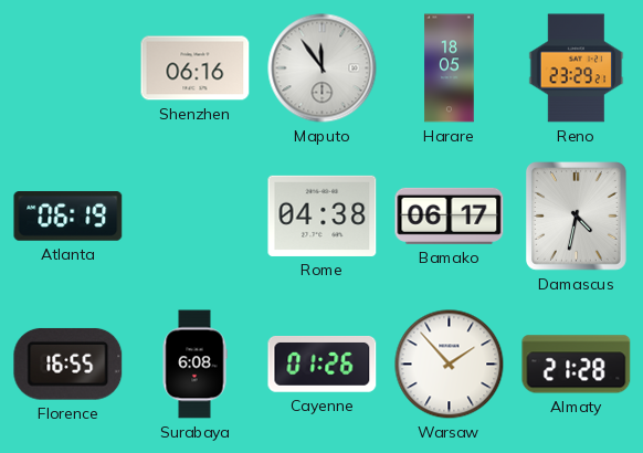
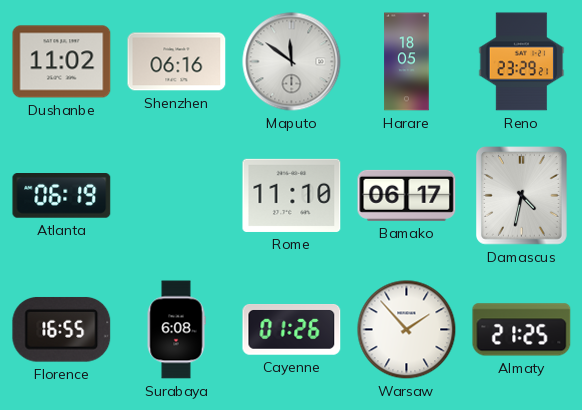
Dushanbe: none -> 11:02 (62, 62)
Maputo: 11:54 -> 11:51 (292, 62)
Rome: 04:38 -> 11:10 (292, 195)
Almaty: 21:28 -> 21:25 (522, 330)
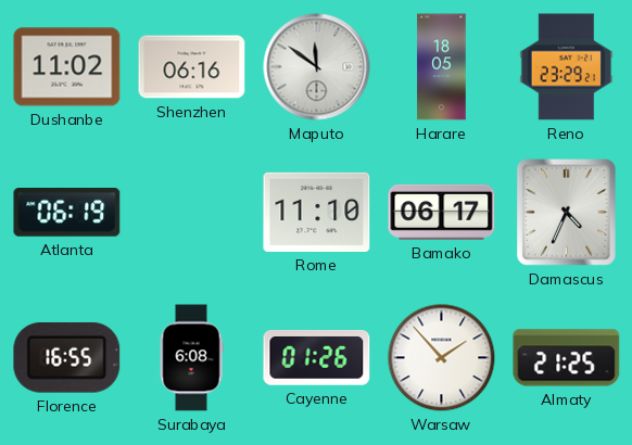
Damascus: 4:32 -> 4:34 (567, 213)
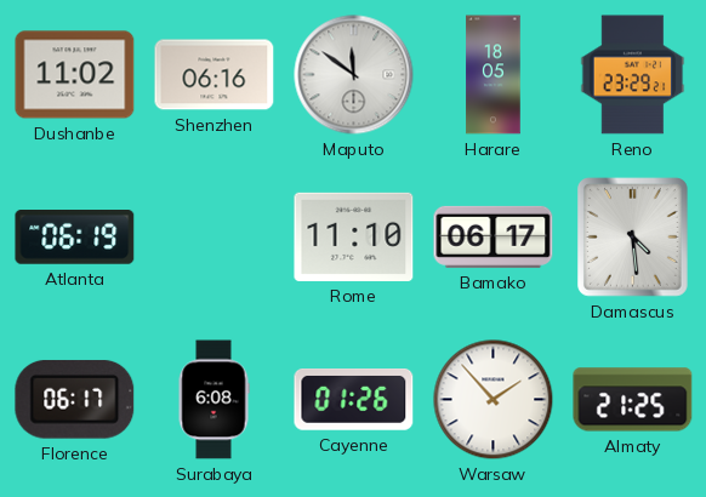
Damascus: 4:34 -> 4:29 (633, 238)
Florence: 16:55 -> 06:17 (75, 399)
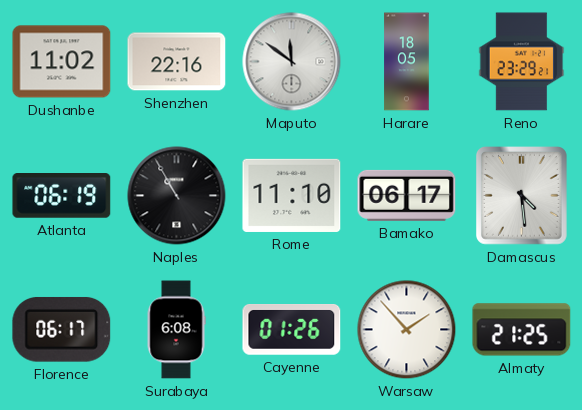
Shenzhen: 06:16 -> 22:16 (177, 62)
Naples: none -> 10:55 (177, 196)
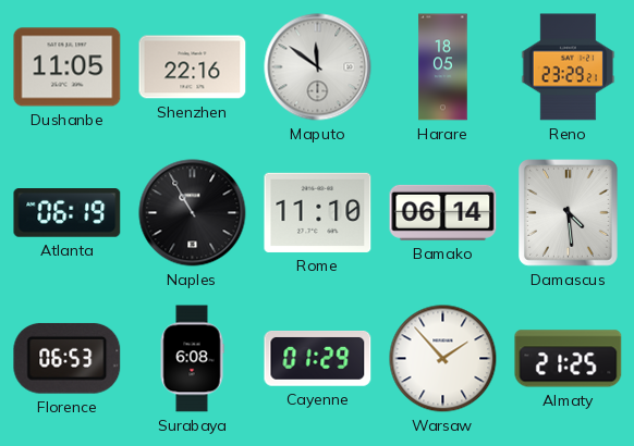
Dushanbe: 11:02 -> 11:05 (68, 67)
Bamako: 06:17 -> 06:14 (443, 212)
Florence: 06:17 -> 06:53 (68, 358)
Cayenne: 01:26 -> 01:29 (318, 359)
